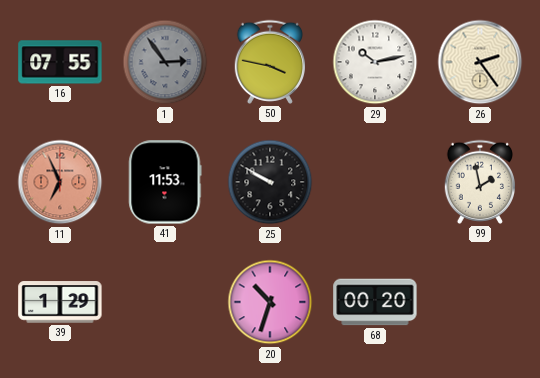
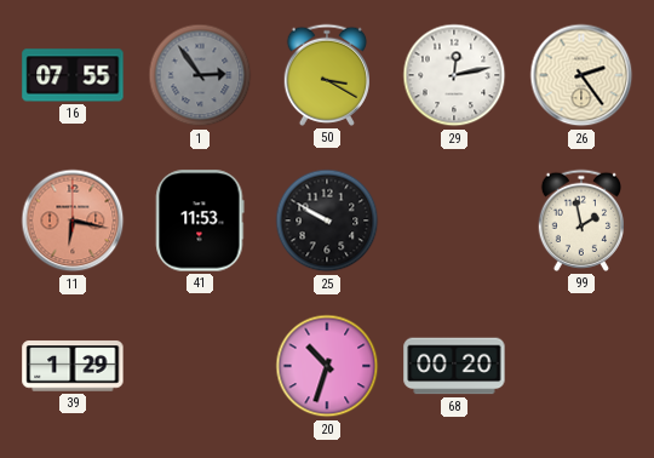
50: 3:47 -> 3:20 (326, 75)
29: 10:13 -> 12:13 (454, 75)
11: 6:56 -> 6:17 (73, 221)
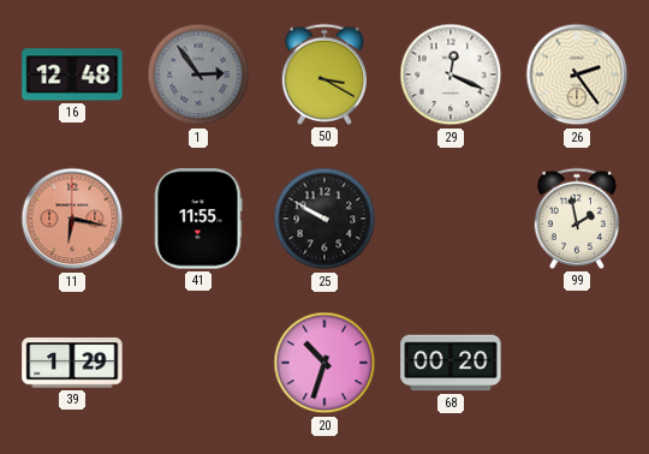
16: 07:55 -> 12:48 (72, 74)
29: 12:13 -> 12:19 (451, 74)
41: 11:53 -> 11:55 (198, 219)
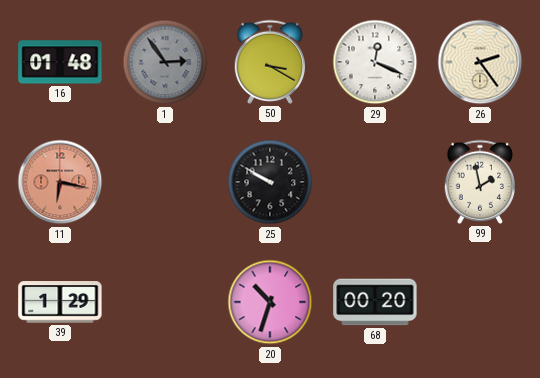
16: 12:48 -> 01:48 (60, 62)
41: 11:55 -> none (198, 219)
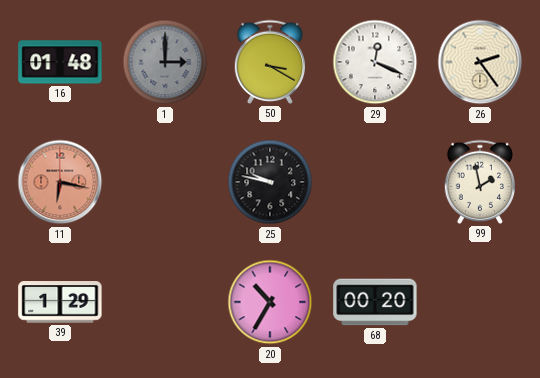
1: 2:54 -> 3:00 (165, 62)
25: 9:50 -> 9:47 (270, 182)
20: 10:33 -> 10:35 (270, 302)
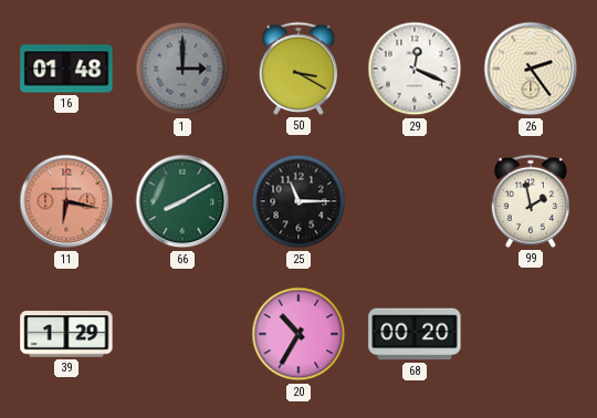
66: none -> 8:10 (182, 201)
25: 9:47 -> 11:15 (298, 201)
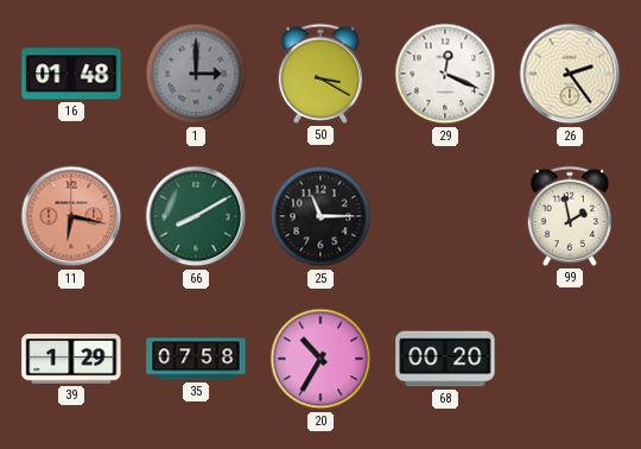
35: none -> 07:58 (196, 359)
